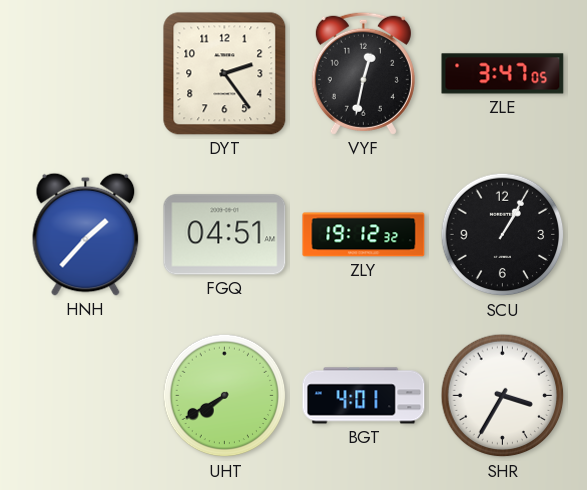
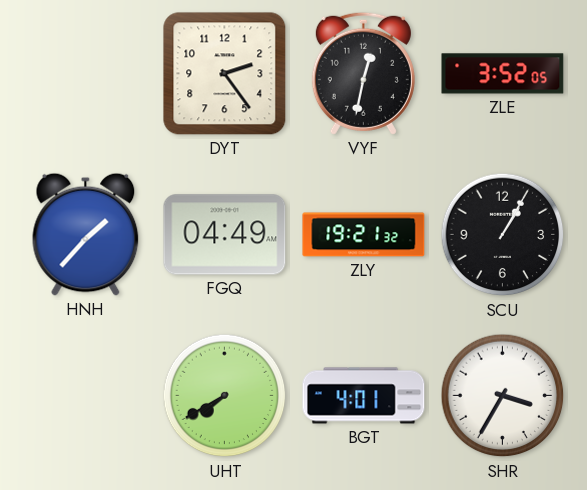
ZLE: 3:47 -> 3:52 (503, 74)
FGQ: 04:51 -> 04:49 (225, 235)
ZLY: 19:12 -> 19:21 (364, 235)
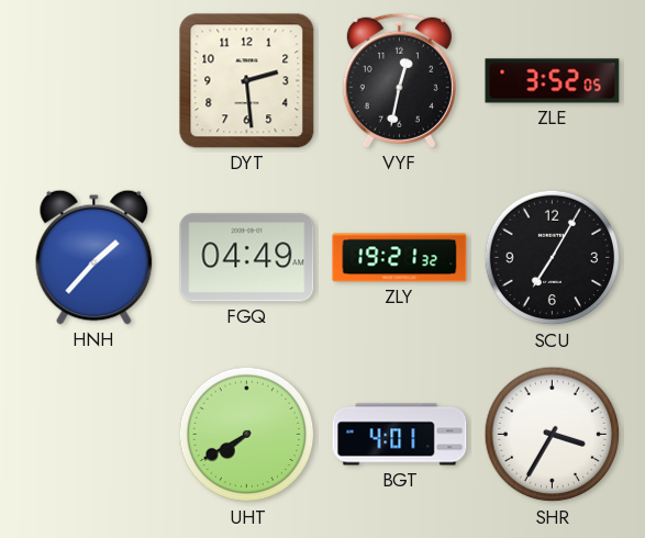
DYT: 2:24 -> 2:29 (247, 81)
SCU: 1:05 -> 7:05 (553, 258)
